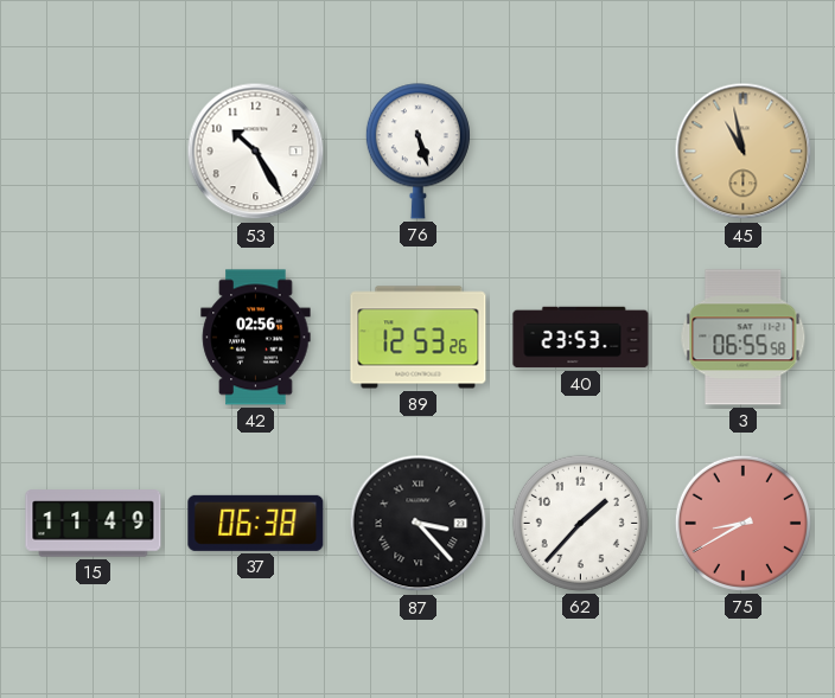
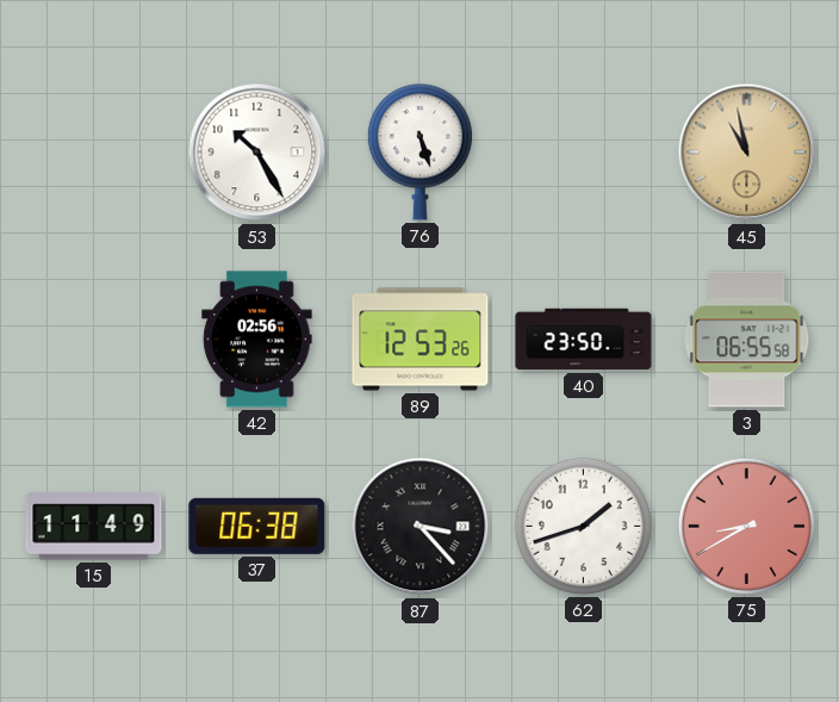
40: 23:53 -> 23:50 (584, 340)
62: 1:37 -> 1:42 (583, 526)
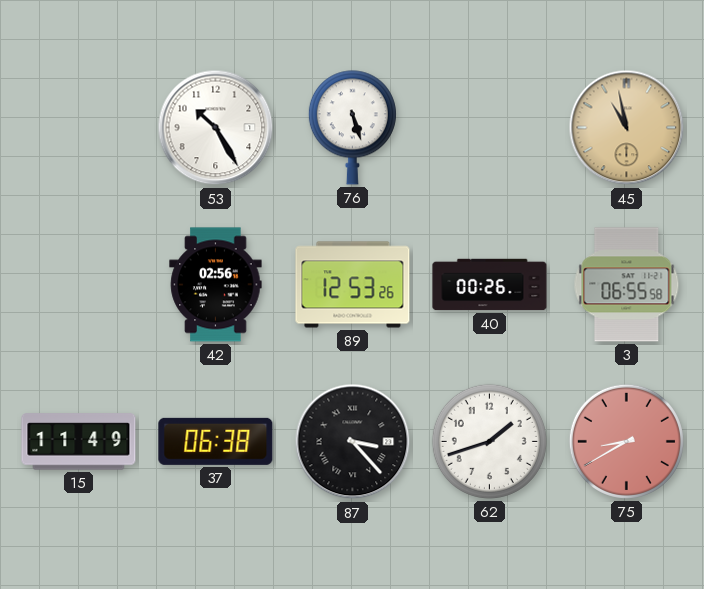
40: 23:50 -> 00:26 (490, 285)
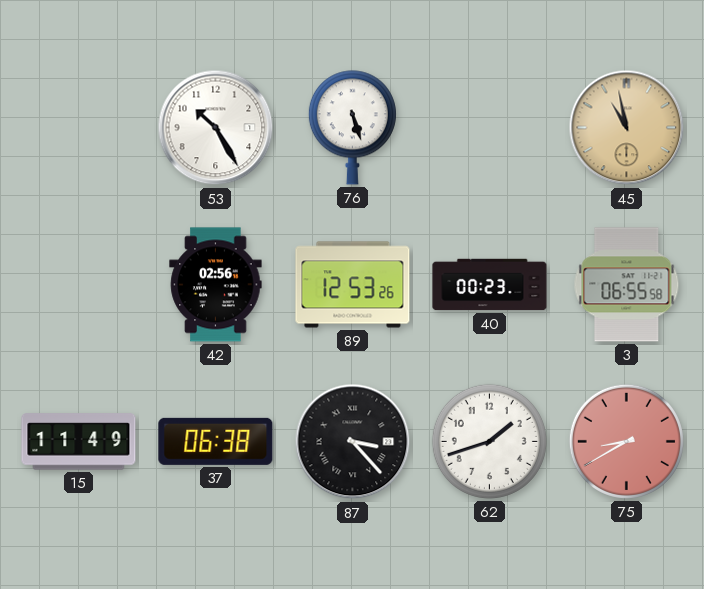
40: 00:26 -> 00:23 (490, 285)
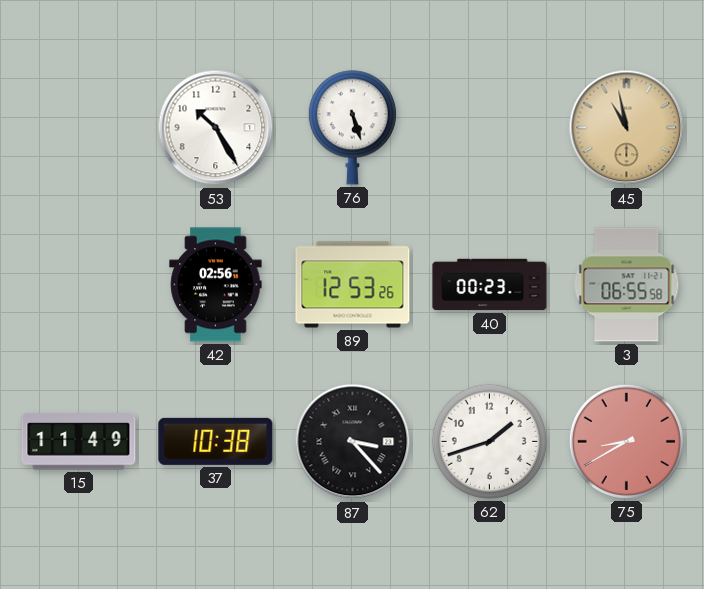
37: 06:38 -> 10:38 (216, 441)
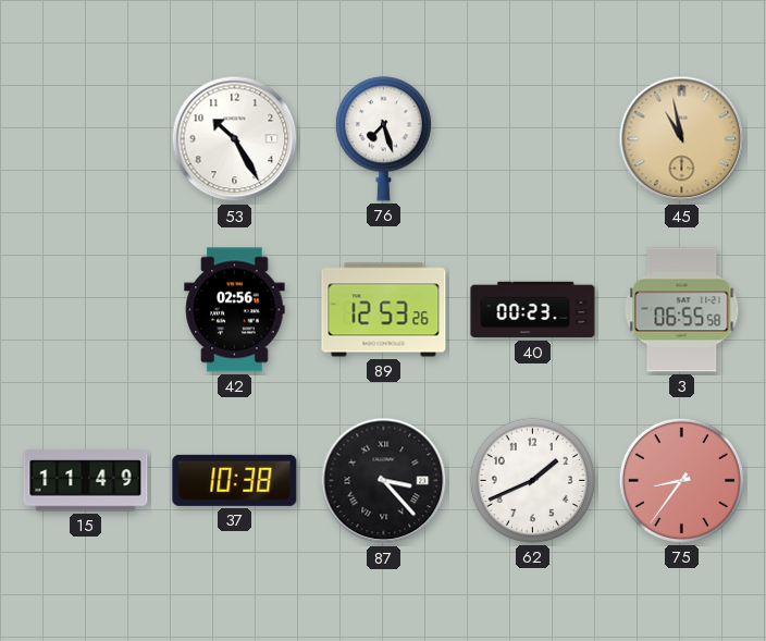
76: 5:27 -> 7:27 (383, 139)
62: 1:42 -> 1:41 (532, 480)
75: 8:40 -> 8:36 (681, 480)
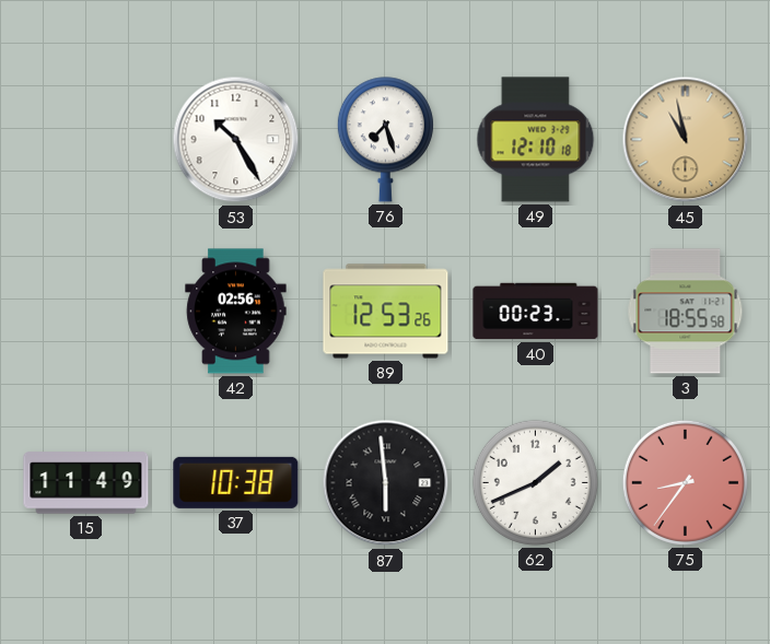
49: none -> 12:10 (536, 140)
3: 06:55 -> 18:55 (686, 312)
87: 3:23 -> 5:59 (386, 483)
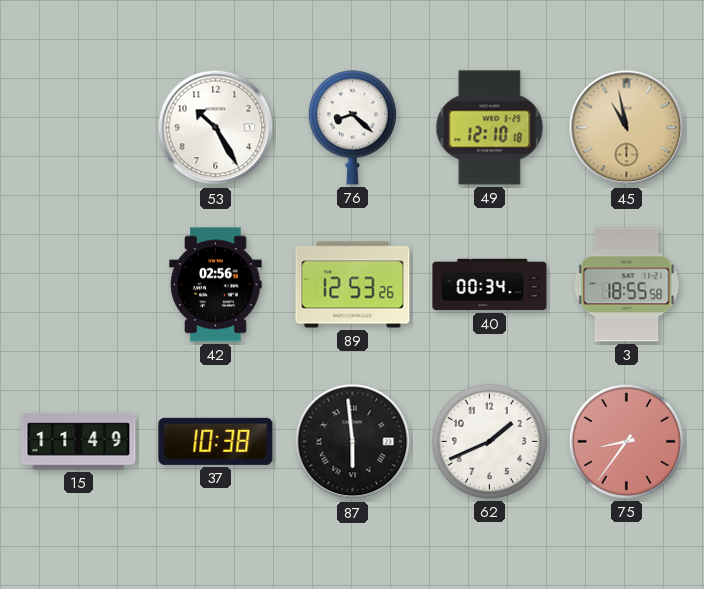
76: 7:27 -> 8:22 (352, 128)
40: 00:23 -> 00:34 (490, 285)
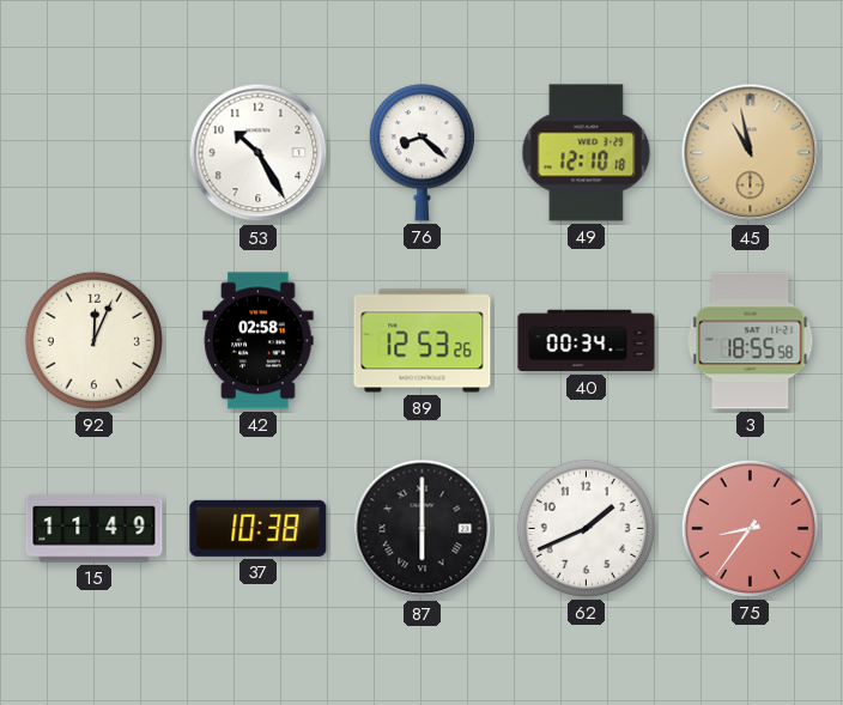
92: none -> 12:04 (93, 340)
42: 02:56 -> 02:58 (259, 341)
87: 5:59 -> 6:00 (423, 529)
